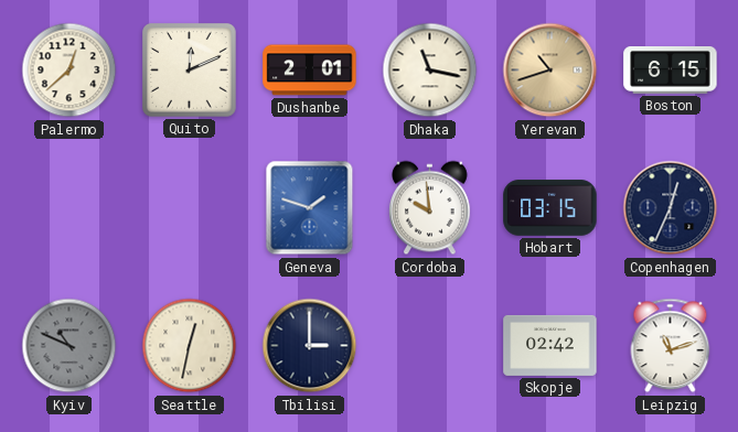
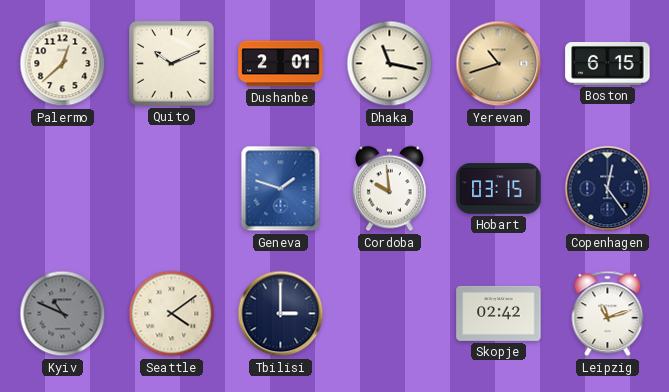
Quito: 12:11 -> 10:11 (172, 64)
Copenhagen: 12:34 -> 12:24 (608, 189)
Seattle: 12:32 -> 4:09 (172, 314)
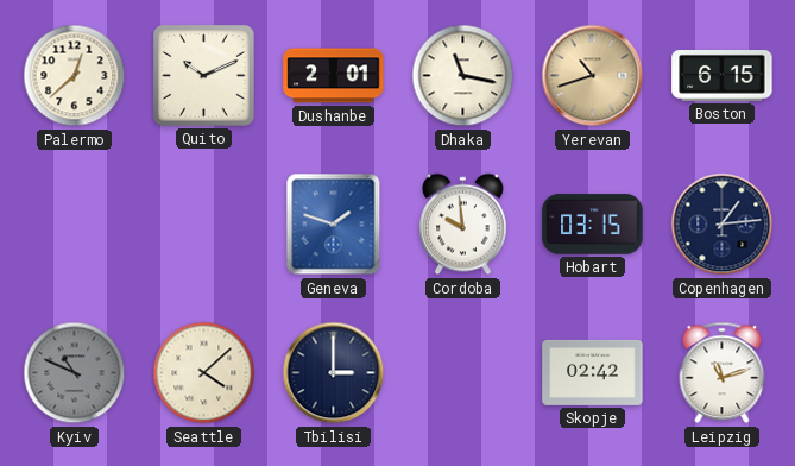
Copenhagen: 12:24 -> 1:14 (723, 225)
Seattle: 4:09 -> 4:08 (204, 373)
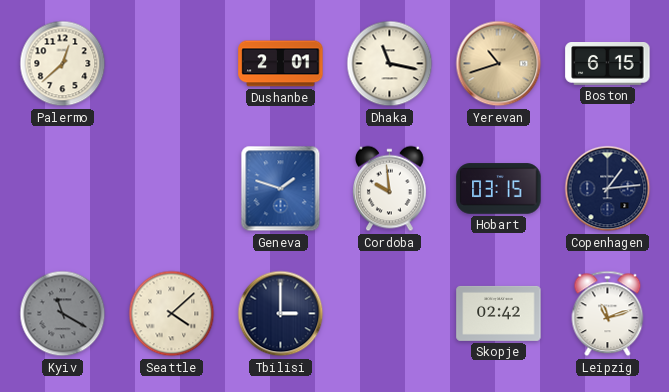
Quito: 10:11 -> none (204, 76)
Kyiv: 10:49 -> 11:20 (63, 314)
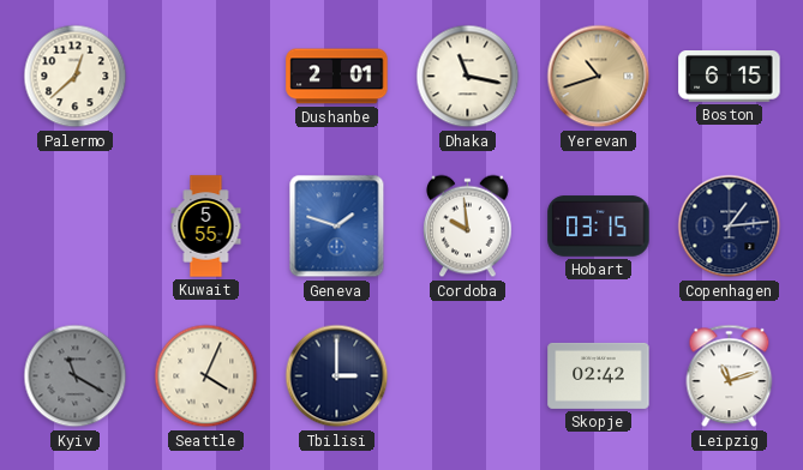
Kuwait: none -> 5:55 (206, 227)
Seattle: 4:08 -> 4:04 (206, 376)
